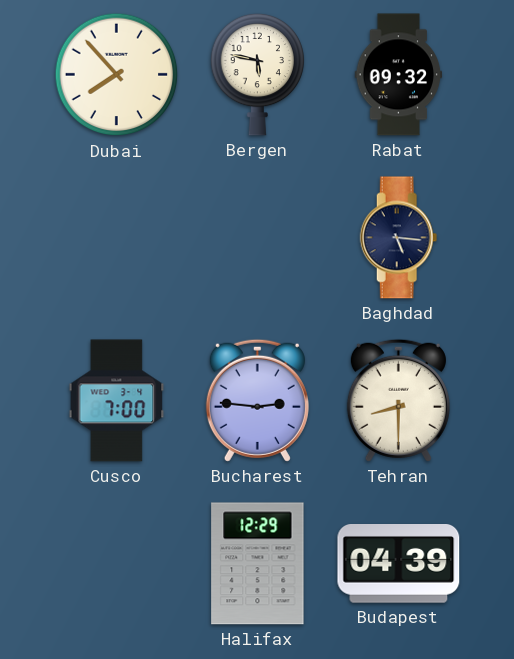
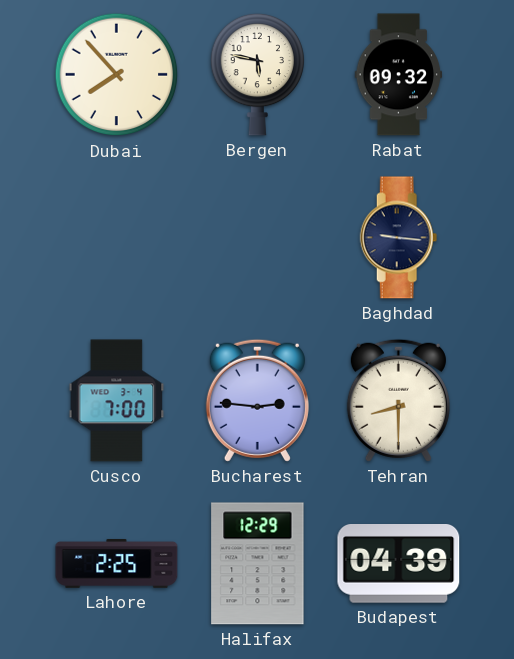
Baghdad: 5:16 -> 9:16 (399, 238)
Lahore: none -> 2:25 (117, 563)
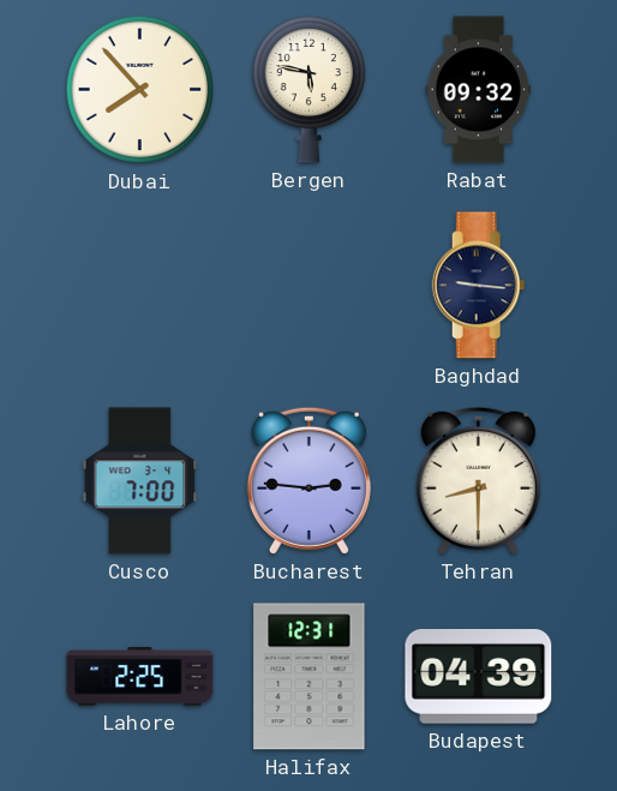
Halifax: 12:29 -> 12:31 (310, 677)
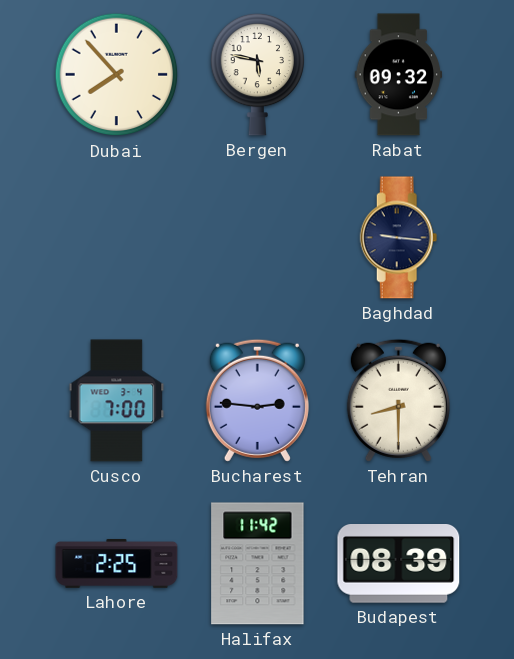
Halifax: 12:31 -> 11:42 (258, 564)
Budapest: 04:39 -> 08:39 (399, 564)
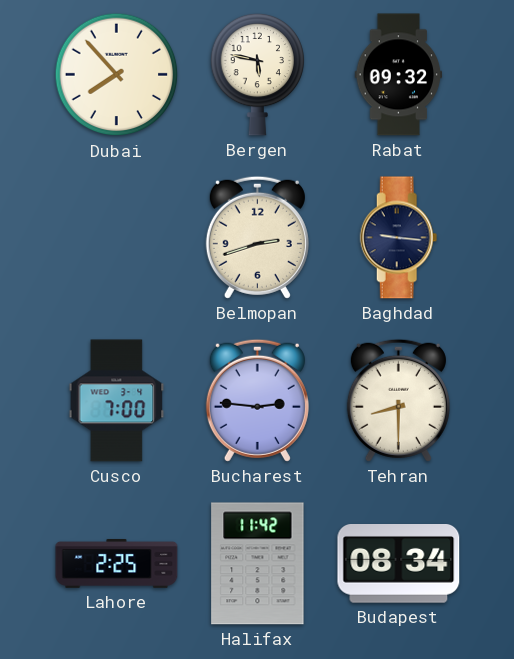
Belmopan: none -> 2:42 (257, 237)
Budapest: 08:39 -> 08:34 (399, 564)
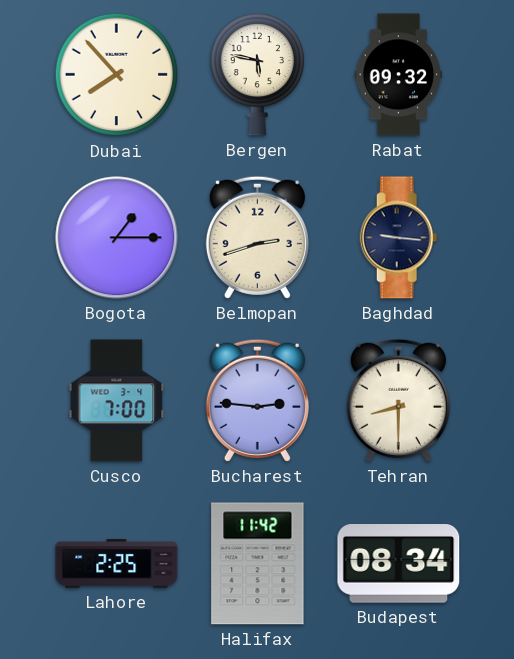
Bogota: none -> 1:15 (117, 238)
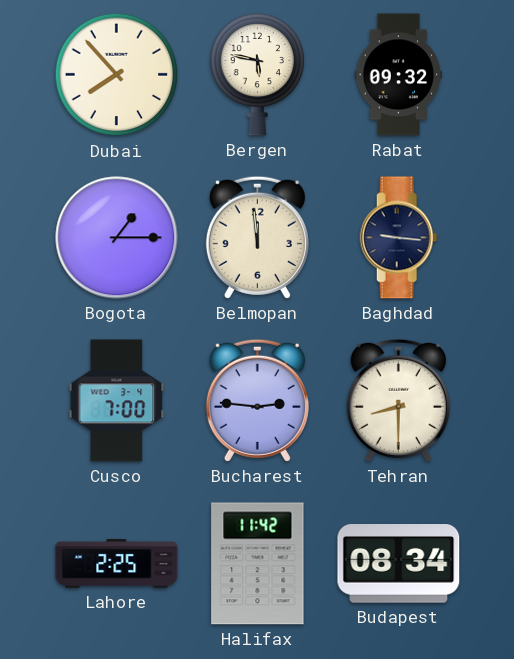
Belmopan: 2:42 -> 11:59 (257, 237)
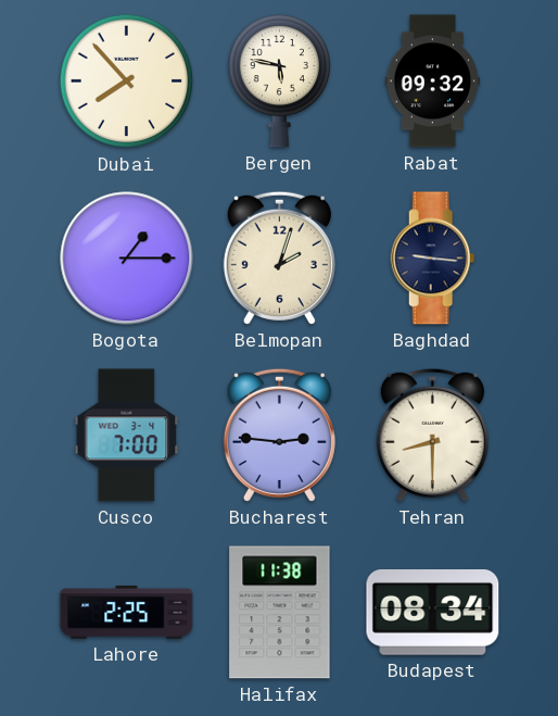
Belmopan: 11:59 -> 2:03 (279, 257)
Halifax: 11:42 -> 11:38 (280, 613)
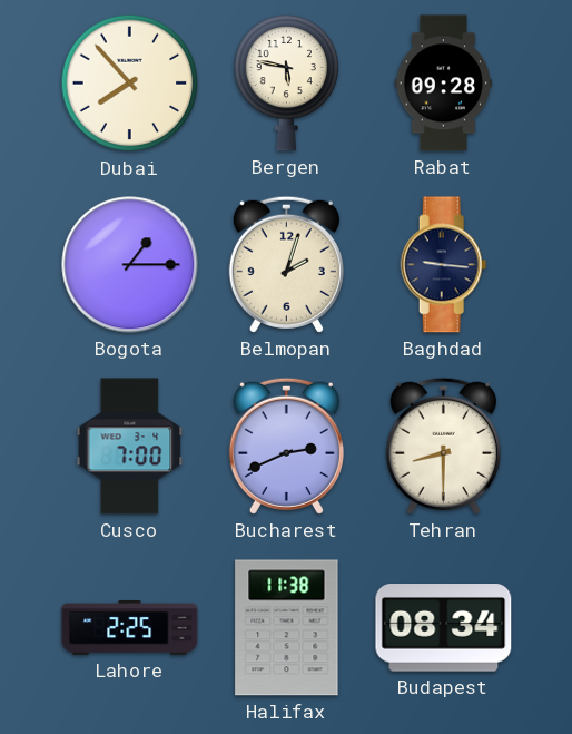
Rabat: 09:32 -> 09:28 (444, 84)
Bucharest: 2:46 -> 2:41 (286, 446)
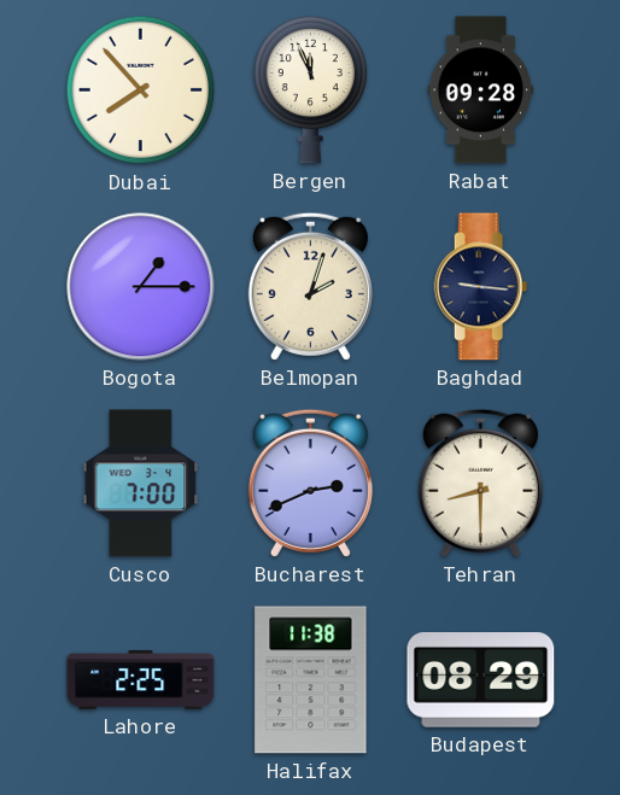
Bergen: 5:47 -> 11:56 (311, 89)
Budapest: 08:34 -> 08:29 (481, 680)
